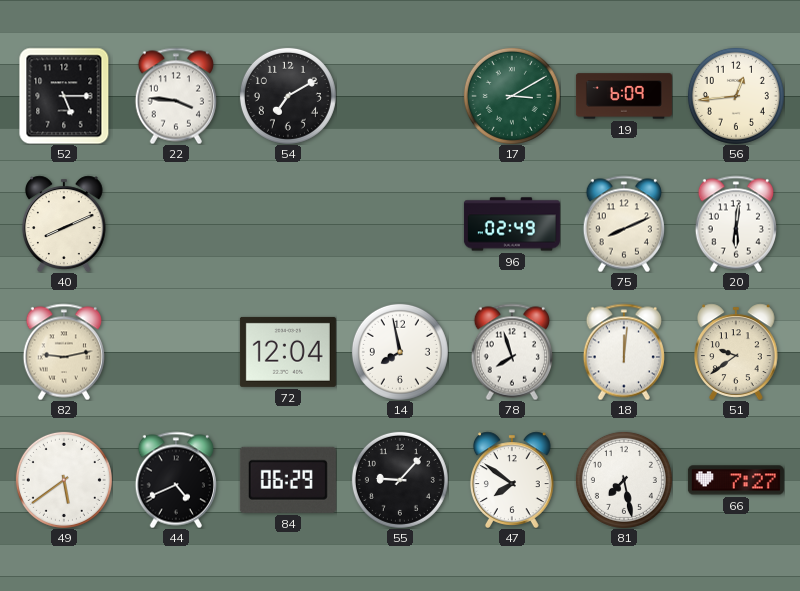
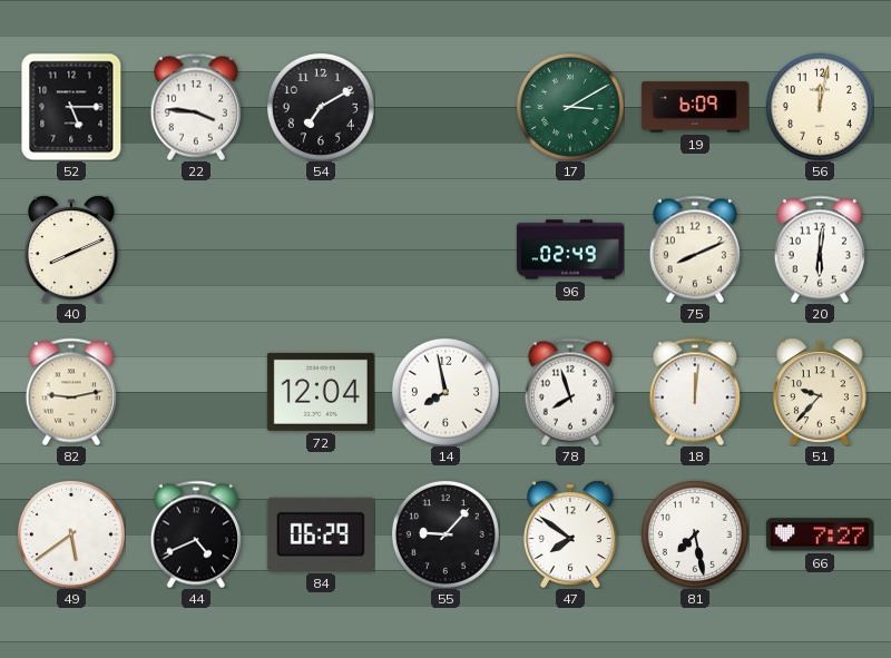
56: 12:44 -> 12:02 (820, 107)
51: 9:39 -> 9:37 (820, 392)
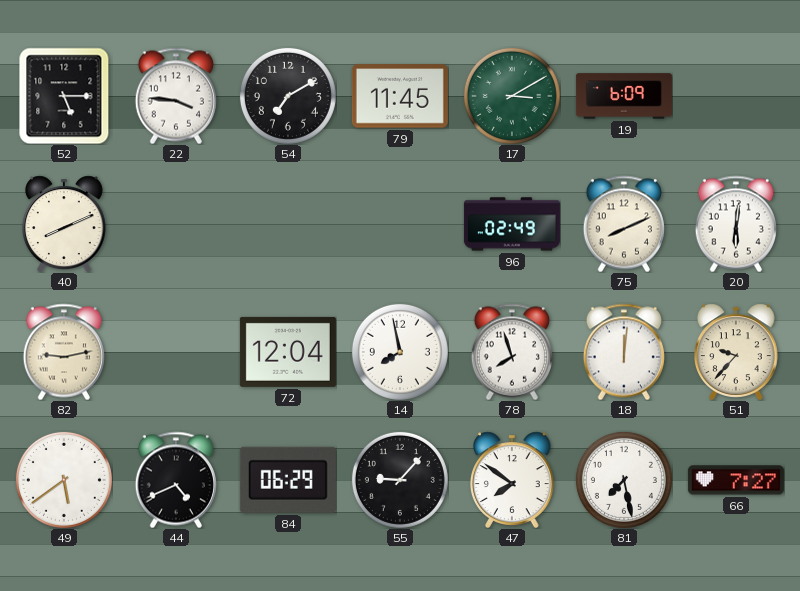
79: none -> 11:45 (400, 96)
56: 12:02 -> none (820, 107)
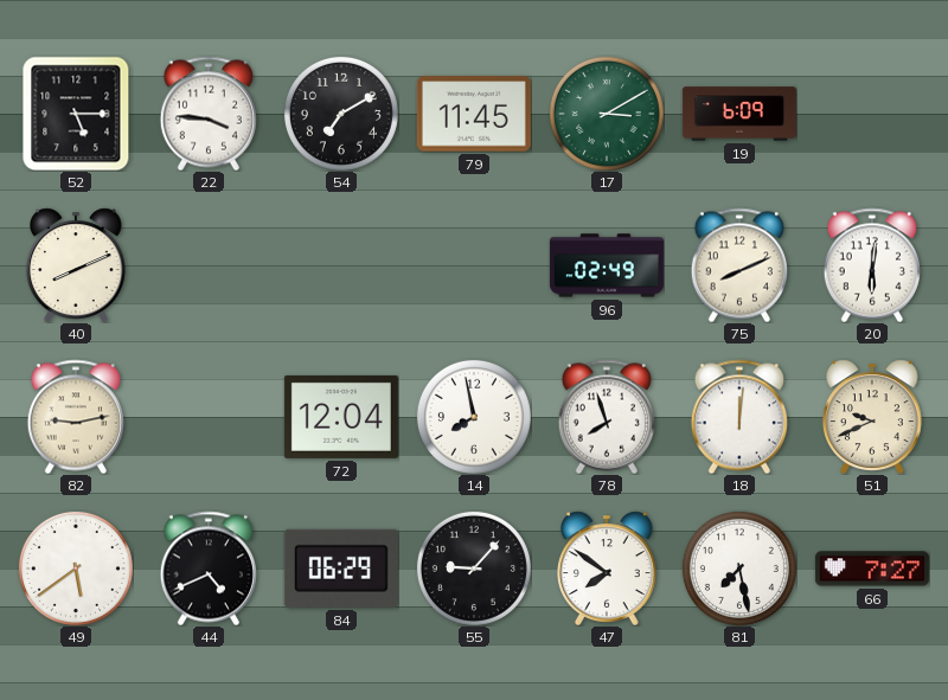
51: 9:37 -> 9:41 (872, 417)
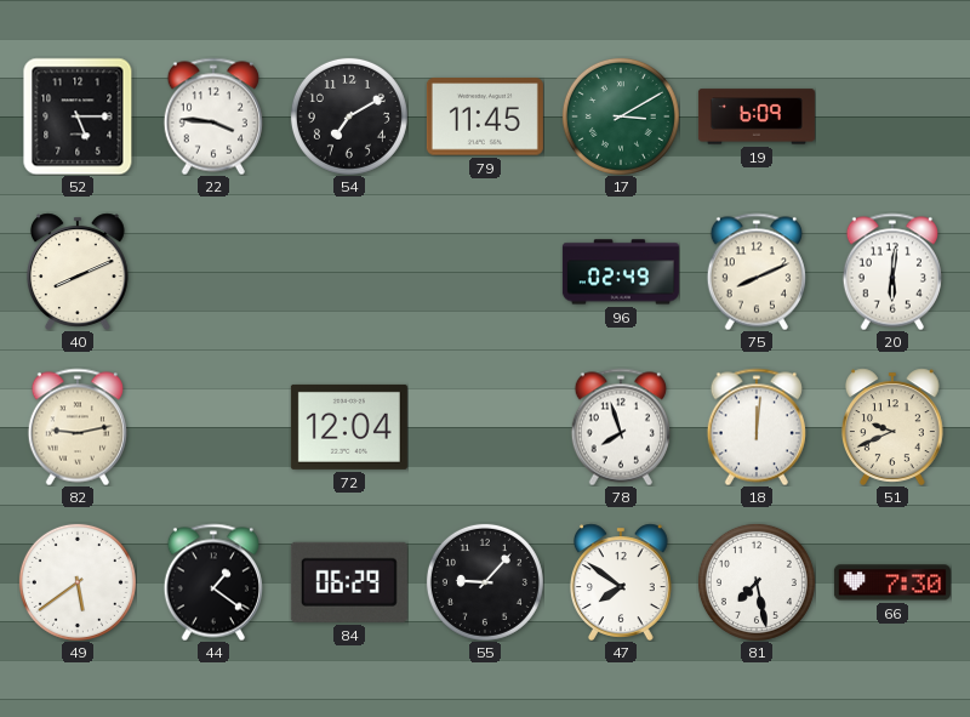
14: 7:58 -> none (474, 417)
44: 4:41 -> 1:21 (213, 582)
66: 7:27 -> 7:30 (892, 582)
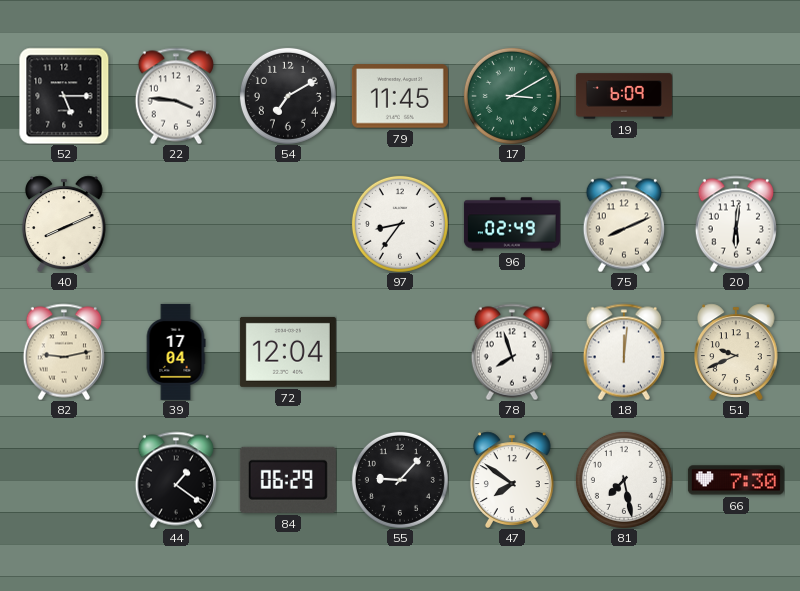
97: none -> 8:36 (400, 224)
39: none -> 17:04 (176, 352)
49: 5:39 -> none (78, 582)
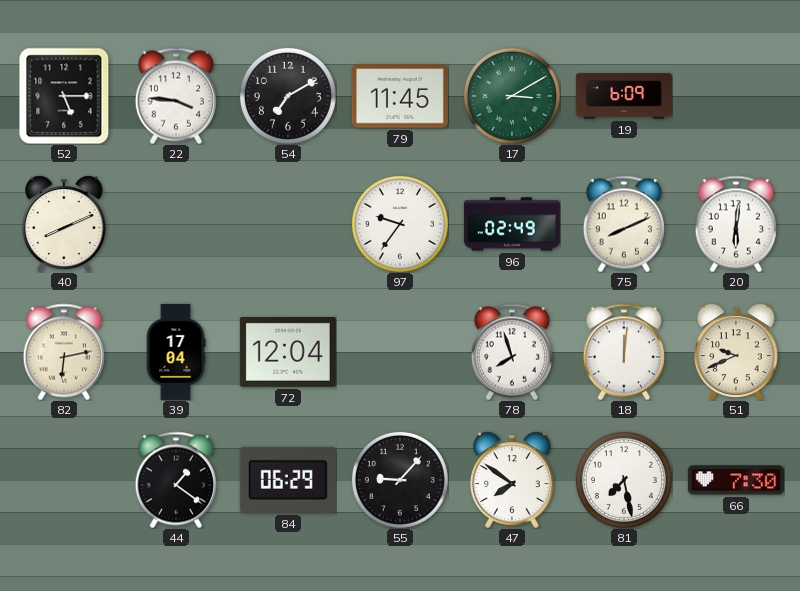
97: 8:36 -> 9:36 (400, 224)
82: 9:13 -> 6:13 (64, 352)
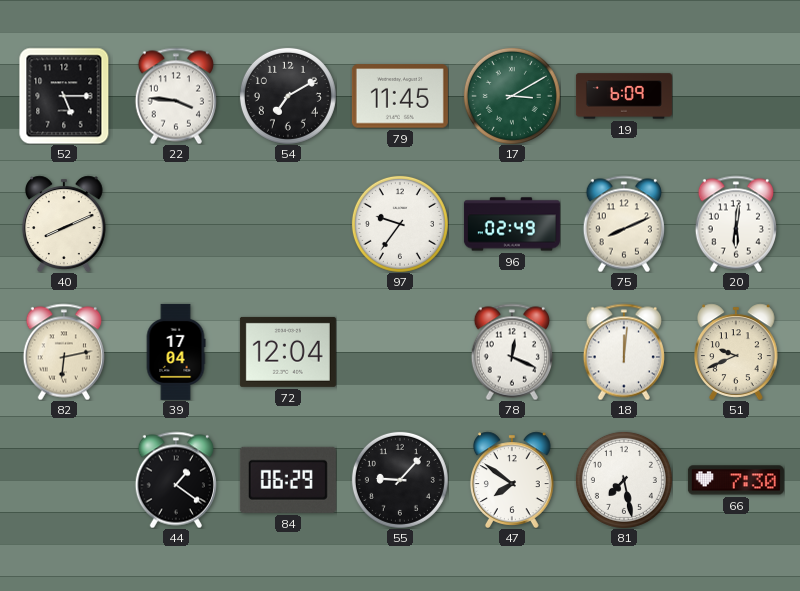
78: 7:57 -> 12:19 (512, 352)
